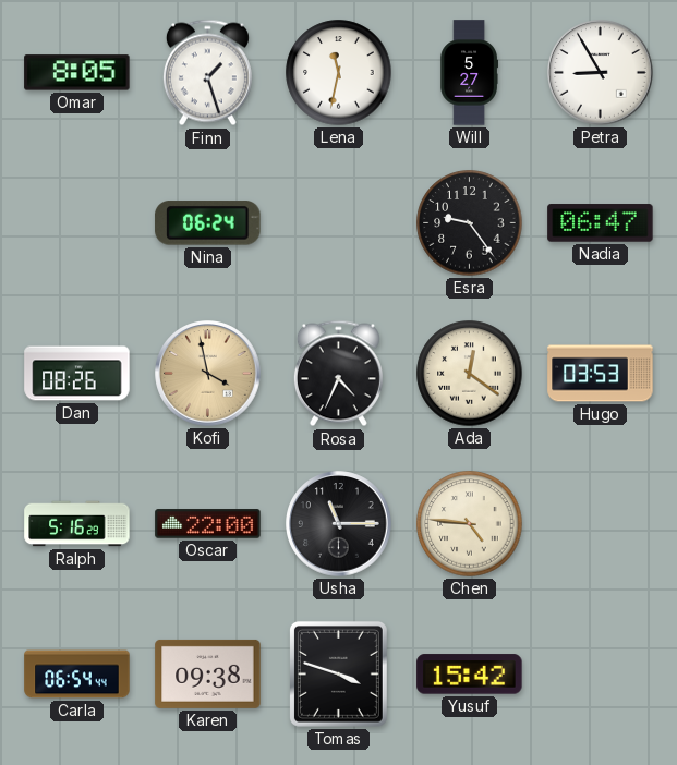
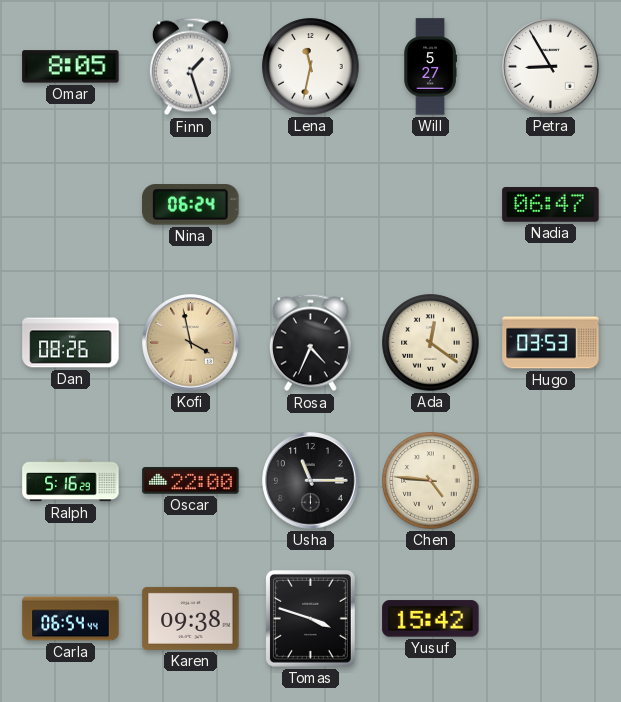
Esra: 9:24 -> none (470, 223)
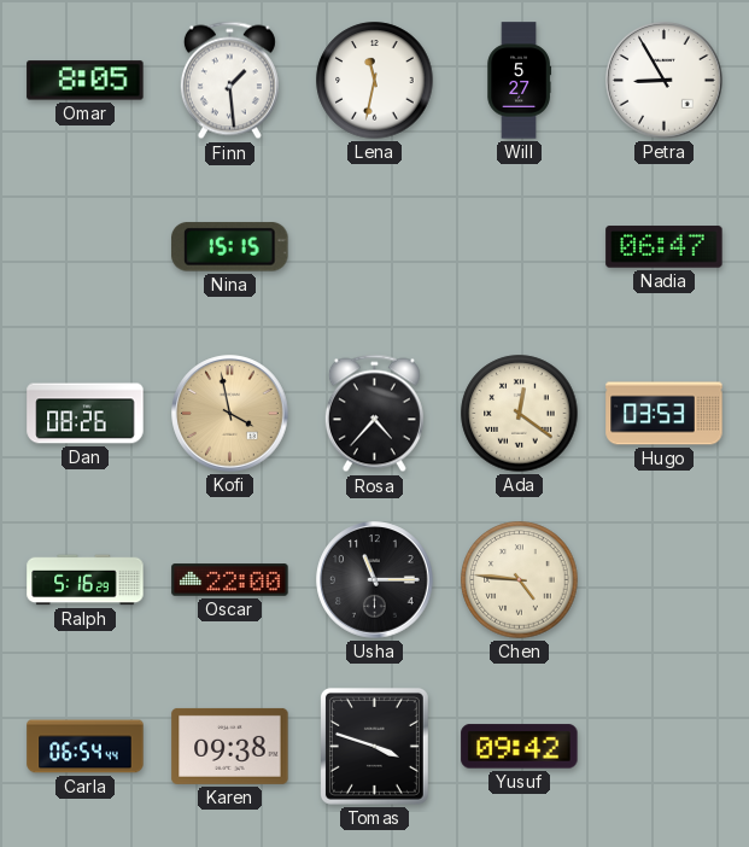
Finn: 1:27 -> 1:29 (229, 81)
Nina: 06:24 -> 15:15 (230, 247)
Rosa: 4:34 -> 4:37 (374, 414)
Yusuf: 15:42 -> 09:42 (520, 747)
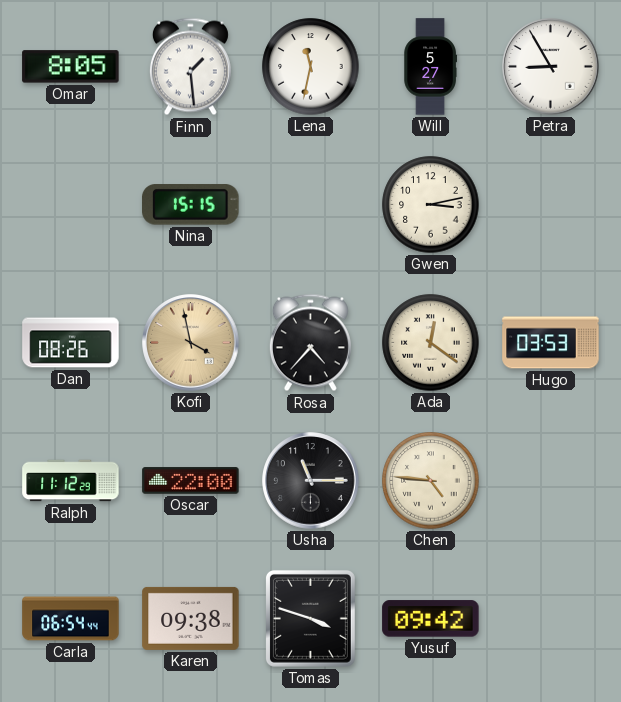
Gwen: none -> 3:13 (431, 205)
Nadia: 06:47 -> none (665, 247)
Ralph: 5:16 -> 11:12 (71, 481)
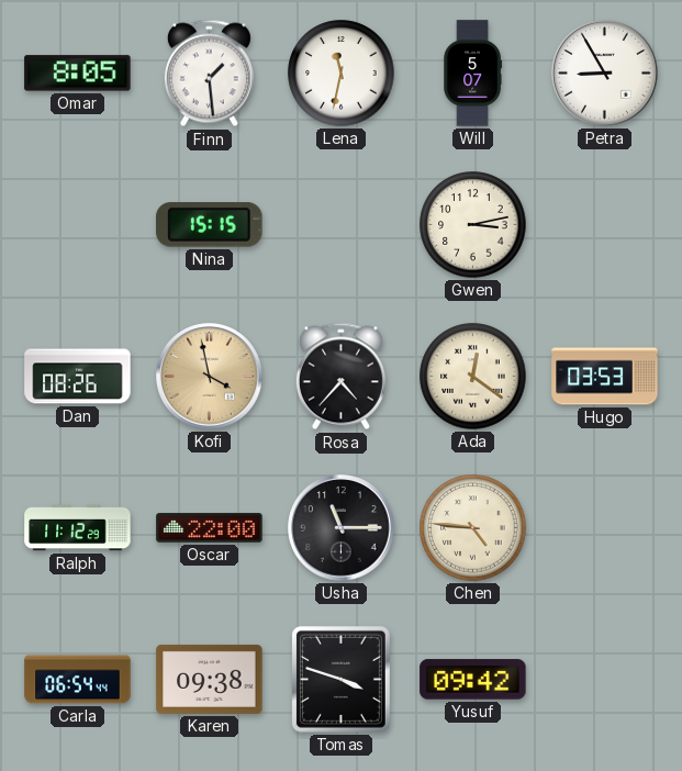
Will: 5:27 -> 5:07 (472, 74)
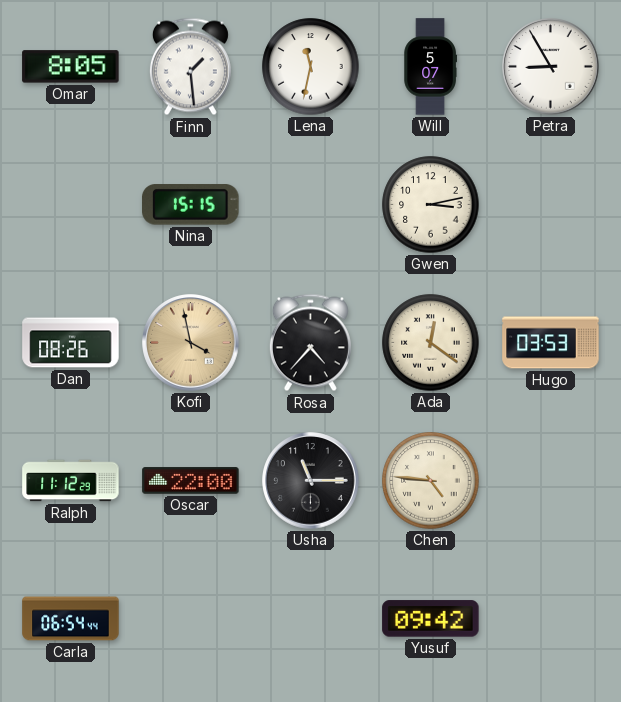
Karen: 09:38 -> none (210, 679)
Tomas: 3:48 -> none (340, 679)
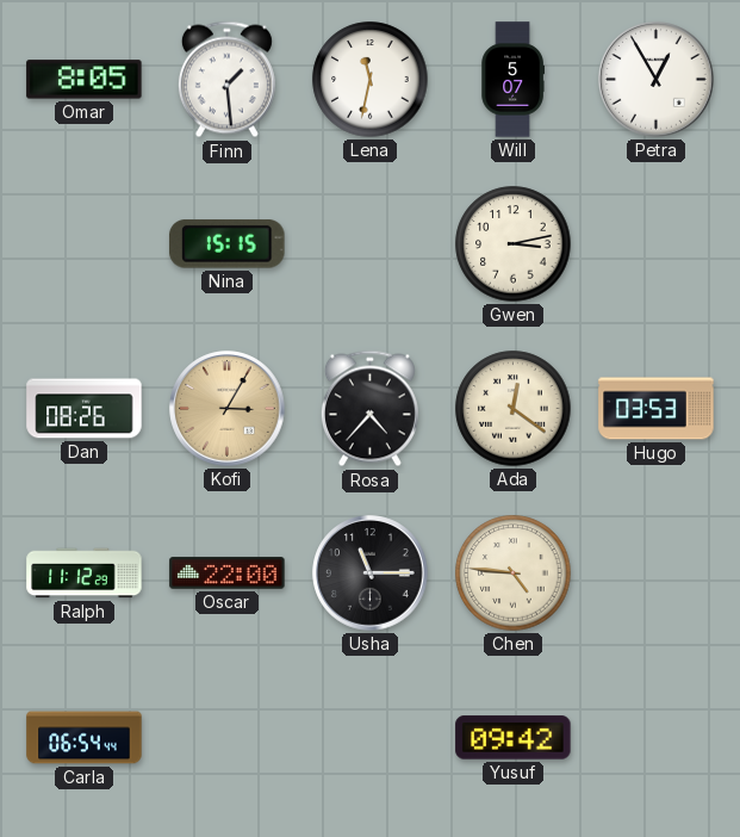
Petra: 8:55 -> 12:55 (657, 80)
Kofi: 3:58 -> 3:05 (228, 409)
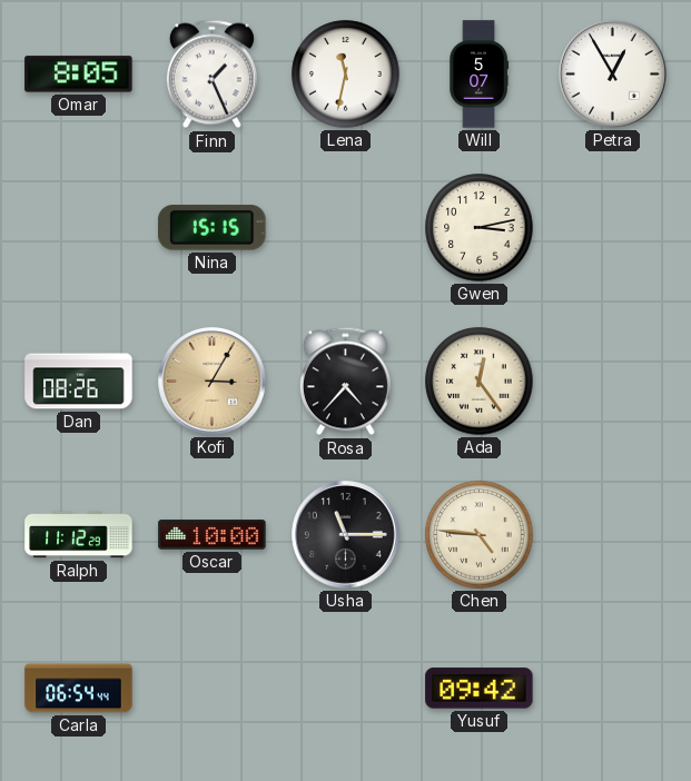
Finn: 1:29 -> 1:26 (211, 75)
Ada: 12:21 -> 12:24 (480, 382)
Hugo: 03:53 -> none (657, 409)
Oscar: 22:00 -> 10:00 (213, 535)
